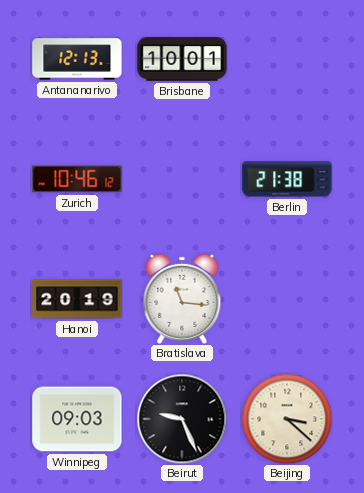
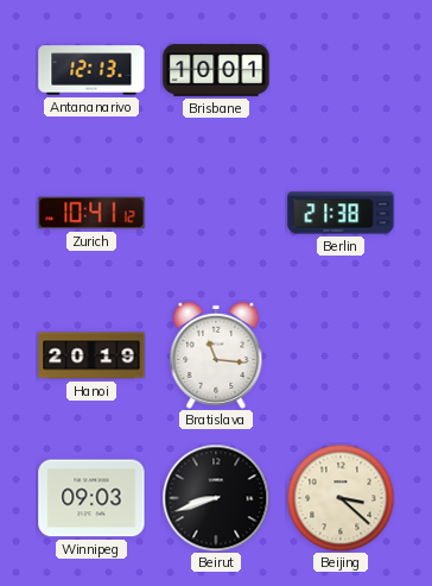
Zurich: 10:46 -> 10:41 (91, 213)
Beirut: 9:26 -> 8:42 (216, 498)
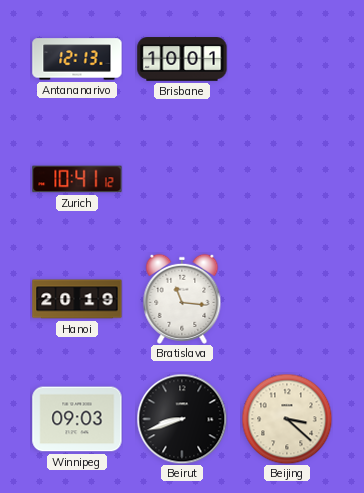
Berlin: 21:38 -> none (341, 213)
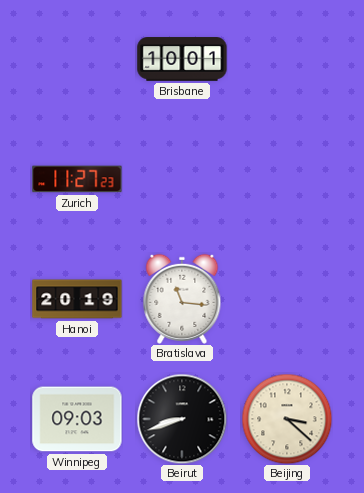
Antananarivo: 12:13 -> none (77, 59)
Zurich: 10:41 -> 11:27 (77, 179)
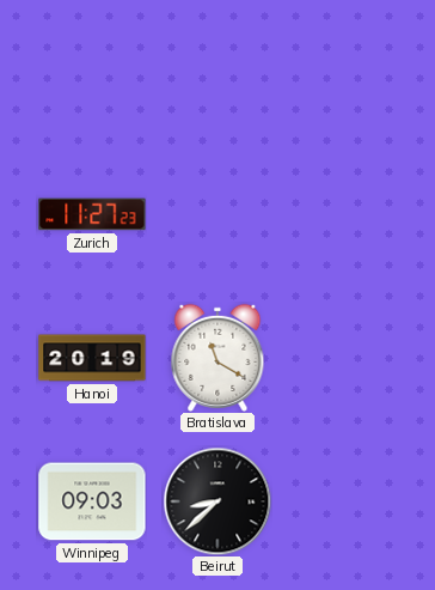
Brisbane: 10:01 -> none (182, 59)
Bratislava: 11:16 -> 11:20 (217, 358)
Beirut: 8:42 -> 8:38 (217, 501)
Beijing: 3:22 -> none (287, 419)
